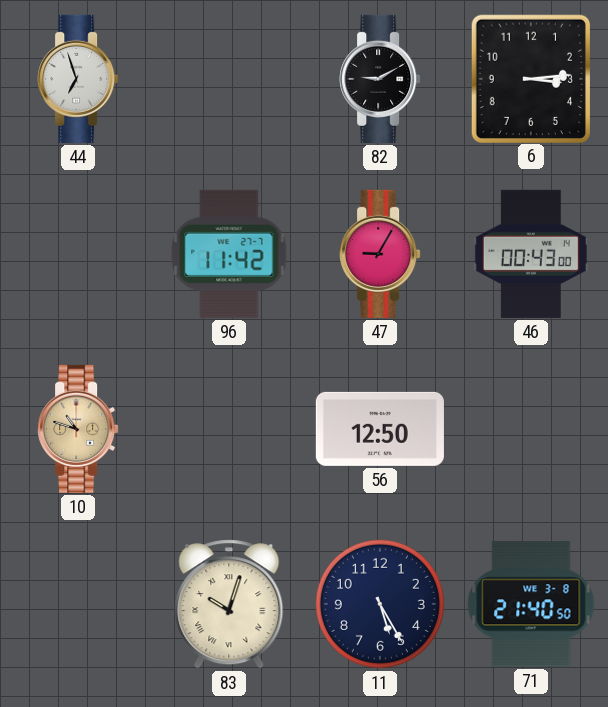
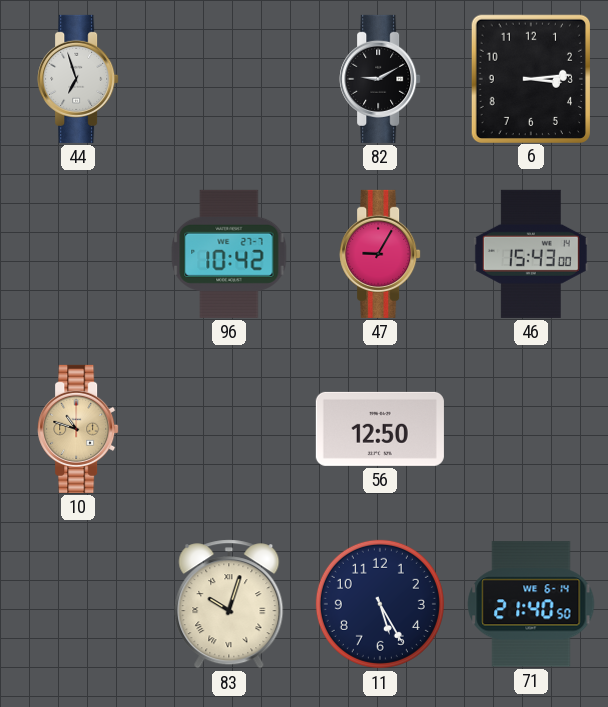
96: 11:42 -> 10:42 (229, 254)
46: 00:43 -> 15:43 (531, 254)
71 date: WE 3-8 -> WE 6-14 (531, 604)
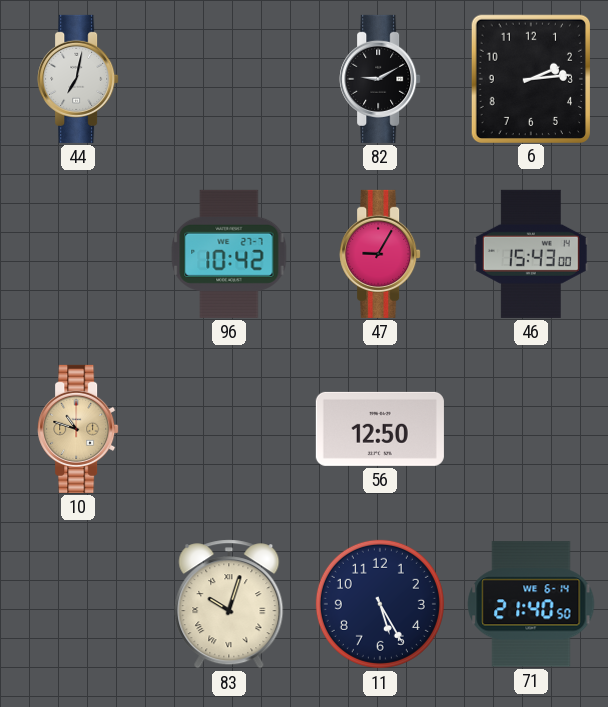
44: 6:57 -> 7:02 (78, 79)
6: 3:14 -> 2:14 (530, 78)
